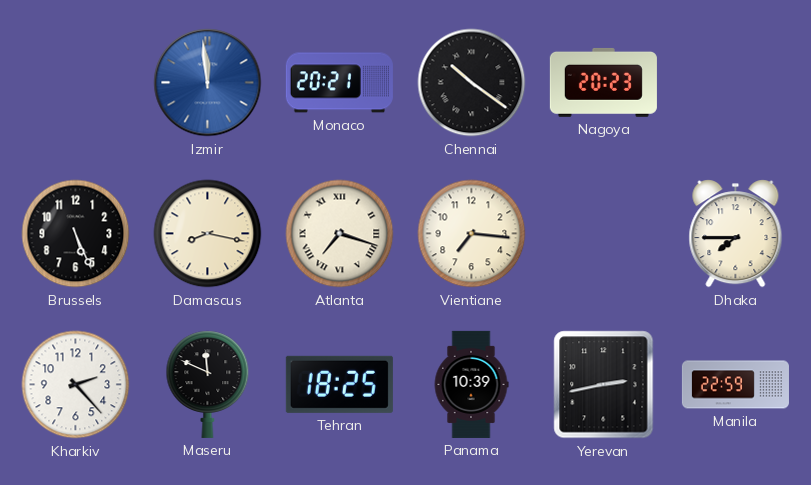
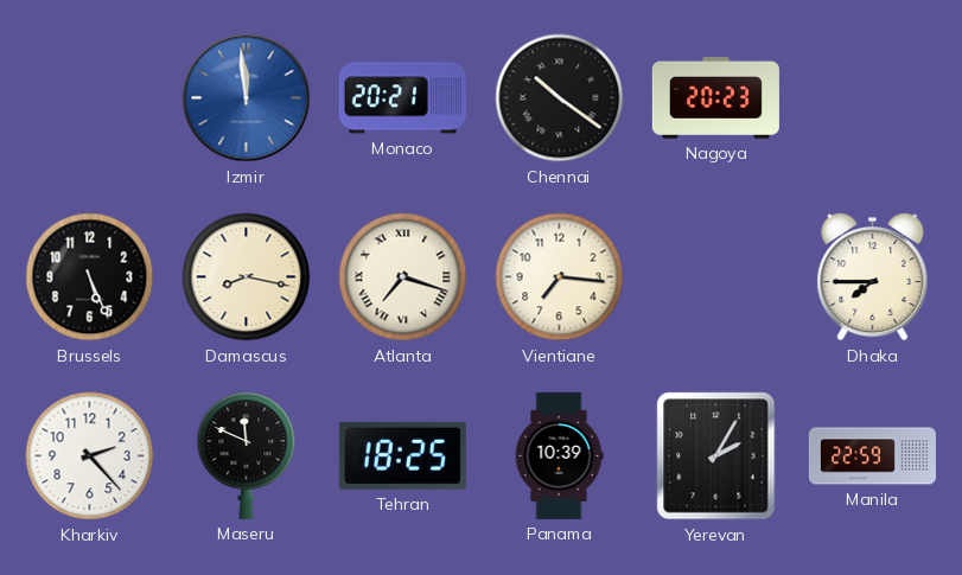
Yerevan: 2:43 -> 2:05 (716, 456)
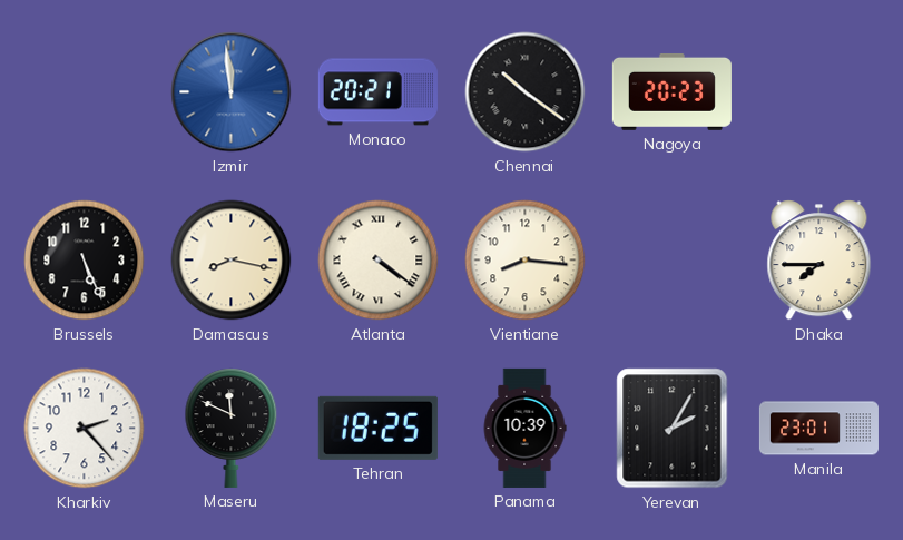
Atlanta: 7:18 -> 4:21 (379, 261)
Vientiane: 7:16 -> 8:16 (526, 261)
Manila: 22:59 -> 23:01 (818, 429)
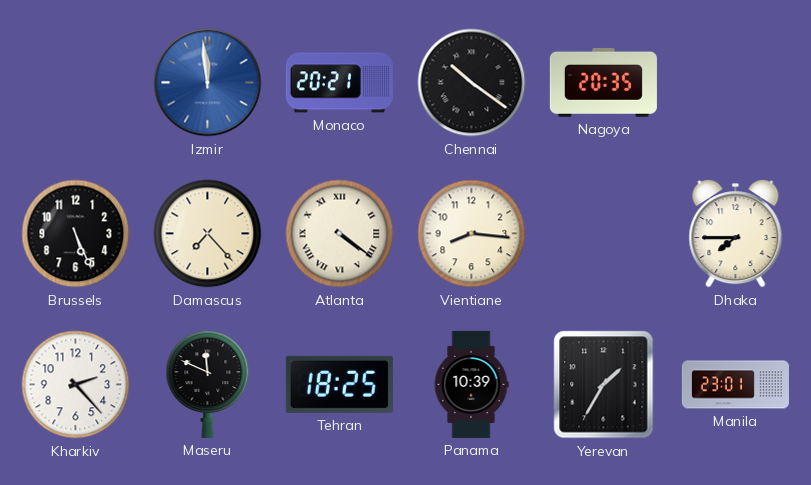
Nagoya: 20:23 -> 20:35 (603, 82)
Damascus: 8:17 -> 7:23 (208, 234)
Yerevan: 2:05 -> 1:35 (604, 385)
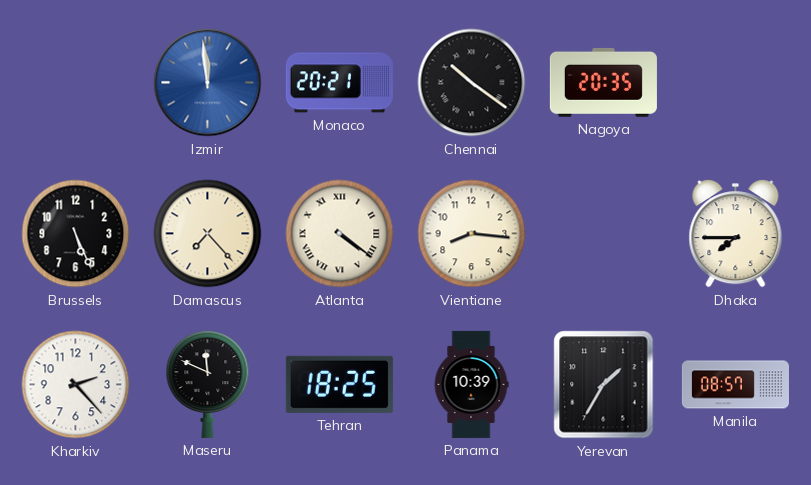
Manila: 23:01 -> 08:57 (735, 385)
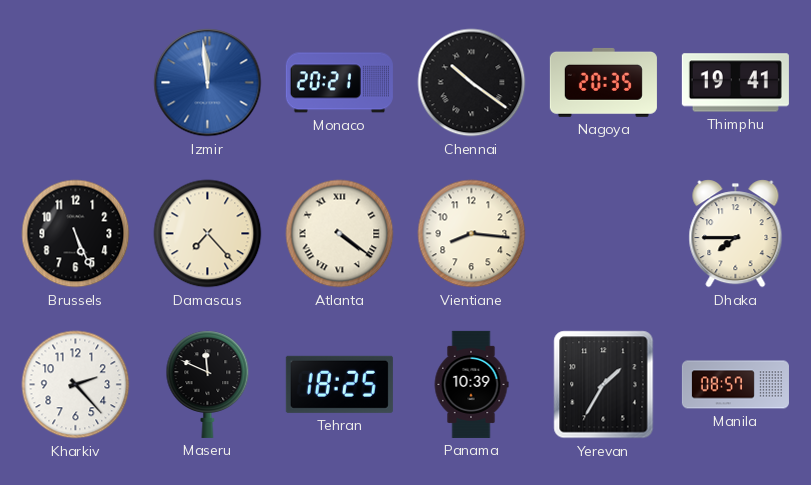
Thimphu: none -> 19:41 (735, 83)
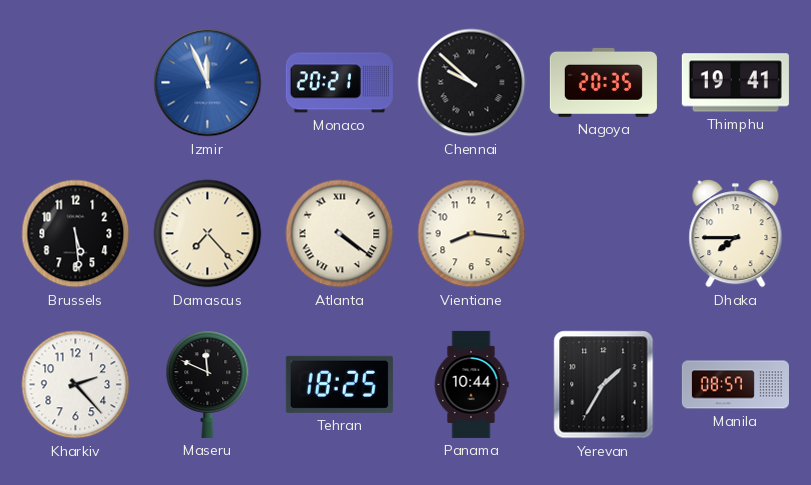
Izmir: 11:59 -> 11:56 (208, 83)
Chennai: 10:21 -> 9:52 (472, 83)
Brussels: 5:26 -> 5:29 (76, 234)
Panama: 10:39 -> 10:44 (471, 384)
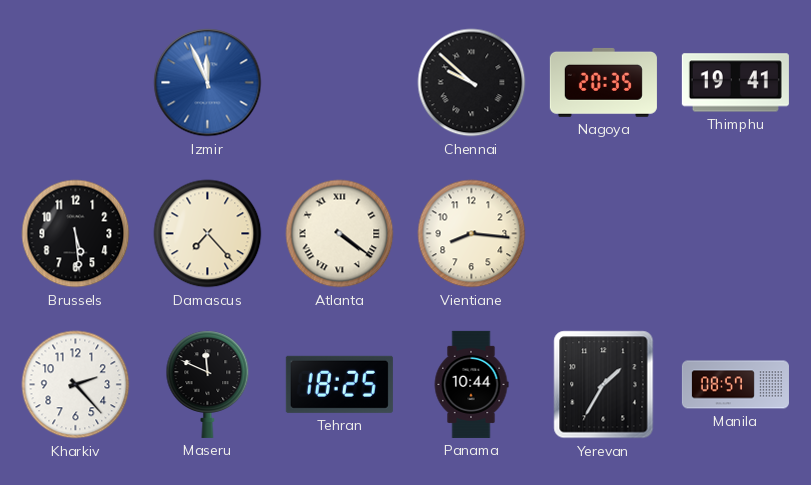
Monaco: 20:21 -> none (339, 83)
Dhaka: 7:45 -> none (736, 234)
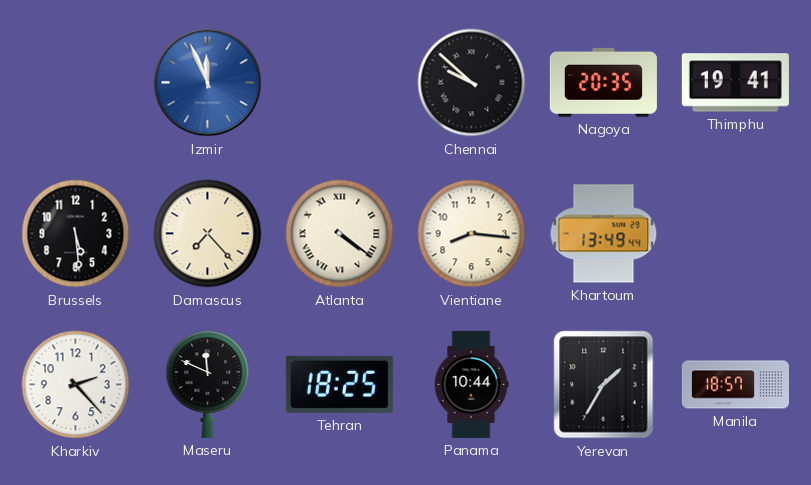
Khartoum: none -> 13:49 (604, 234)
Manila: 08:57 -> 18:57 (735, 385)
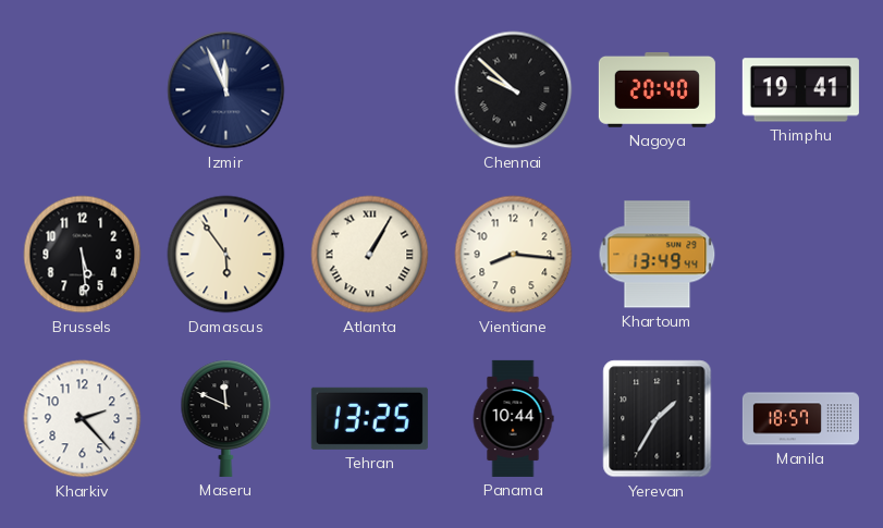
Izmir dial: blue -> navy (226, 90)
Nagoya: 20:35 -> 20:40 (657, 89)
Damascus: 7:23 -> 5:54 (226, 255)
Atlanta: 4:21 -> 1:05 (370, 255)
Tehran: 18:25 -> 13:25 (369, 418)
